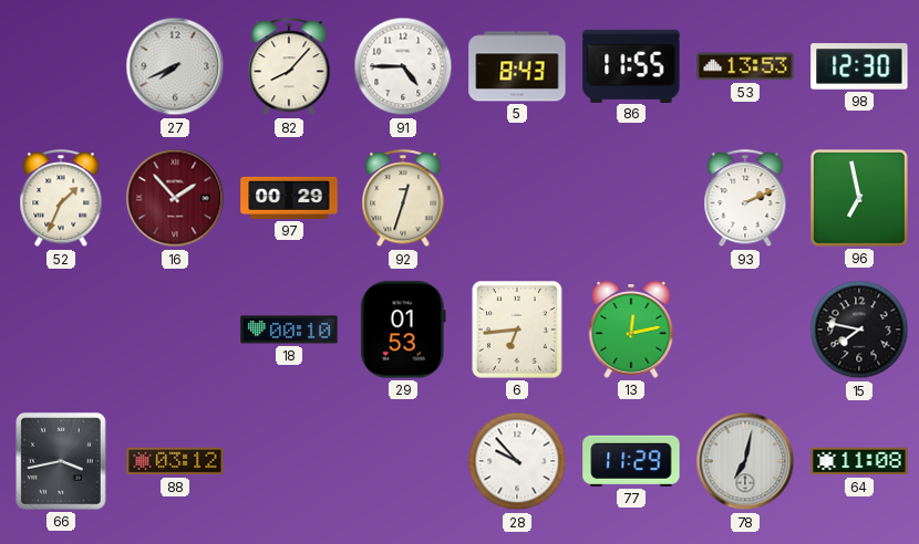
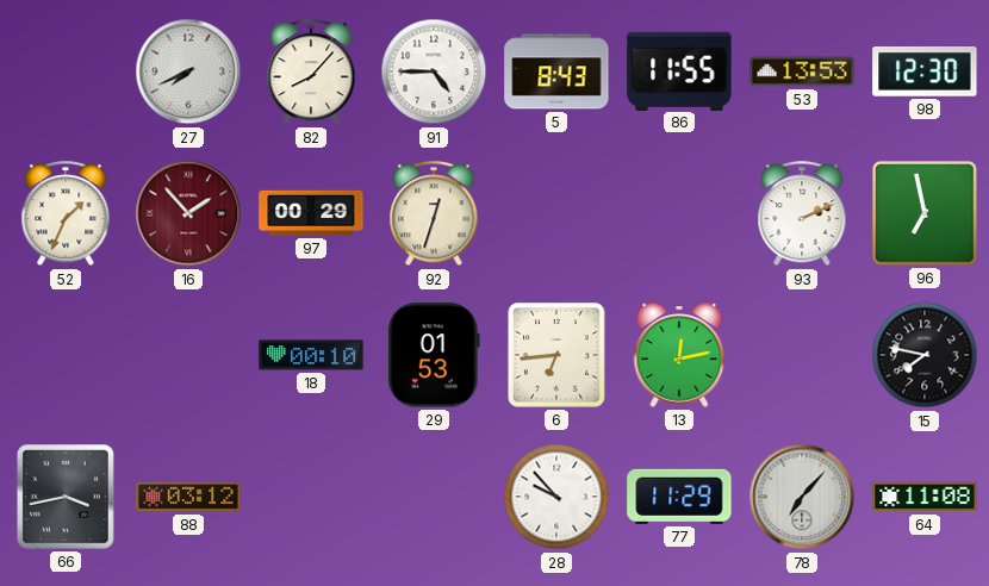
78: 7:02 -> 7:07 (802, 497)
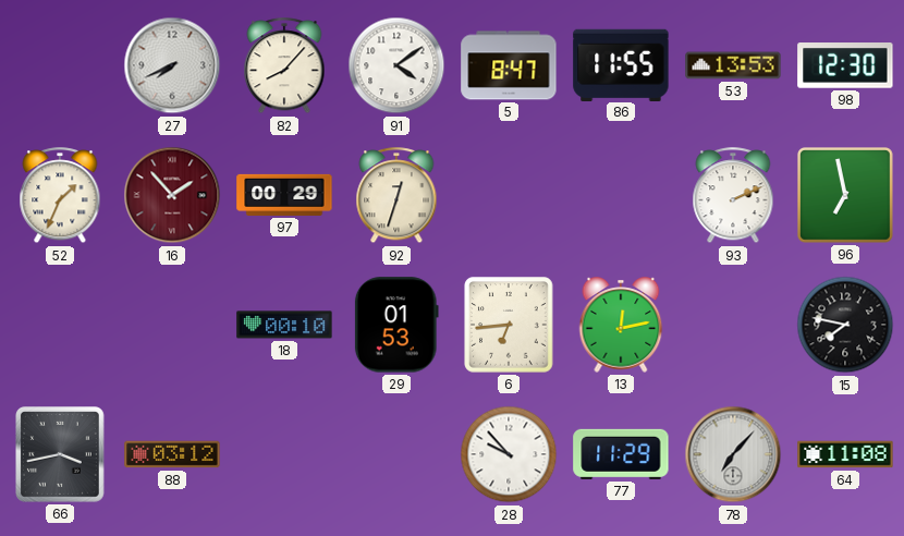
91: 4:45 -> 4:09 (396, 65)
5: 8:43 -> 8:47 (509, 65)
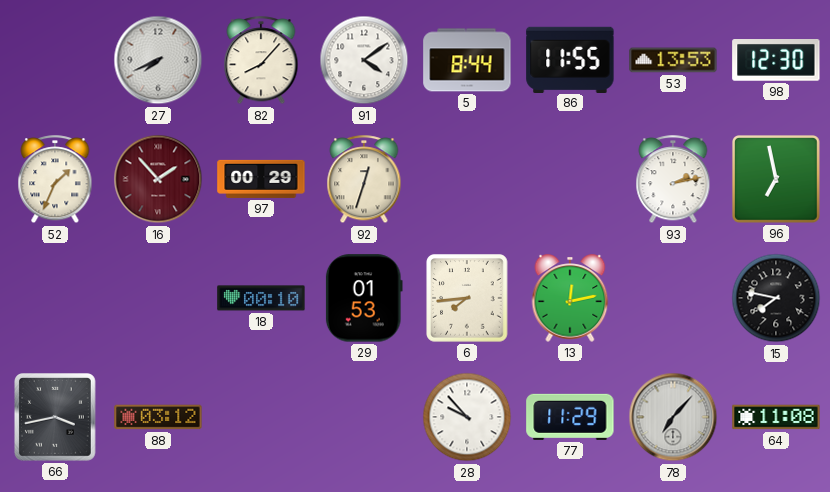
5: 8:47 -> 8:44 (467, 60)
93: 2:11 -> 2:13 (673, 180)
6: 6:44 -> 7:44 (467, 298)
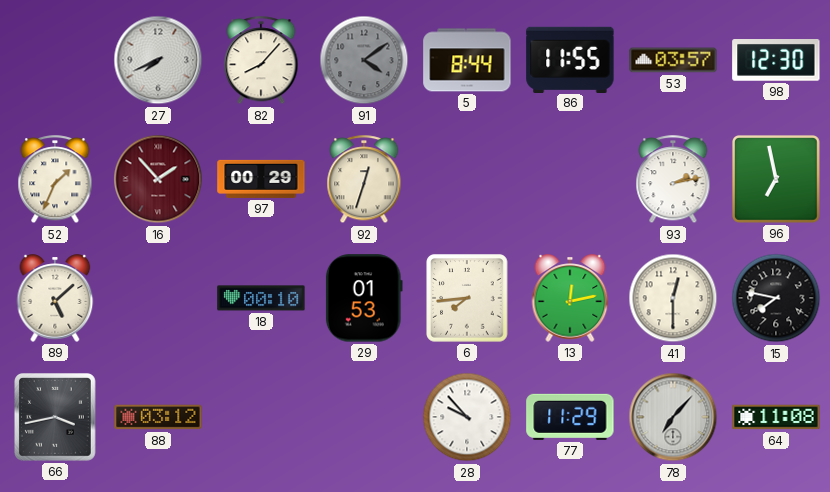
91 dial: white -> grey (364, 60)
53: 13:53 -> 03:57 (673, 60)
89: none -> 5:08 (55, 298)
41: none -> 12:30 (673, 298)
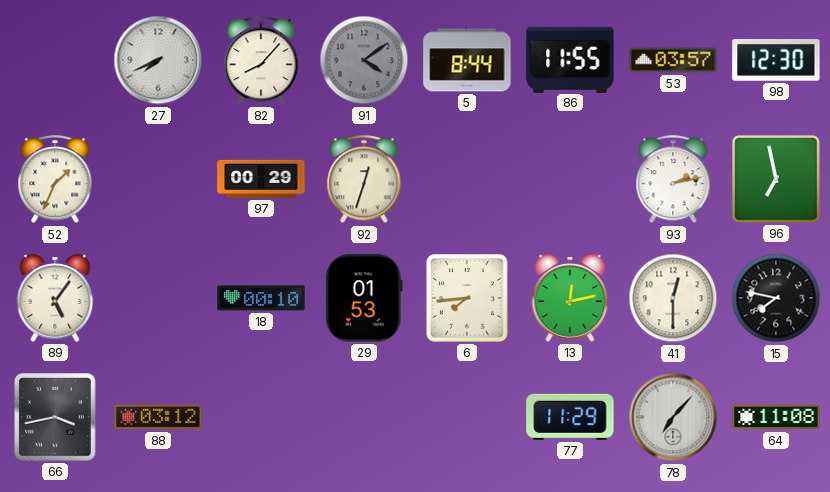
16: 1:53 -> none (158, 179)
89: 5:08 -> 5:06 (55, 298)
28: 9:53 -> none (467, 417)
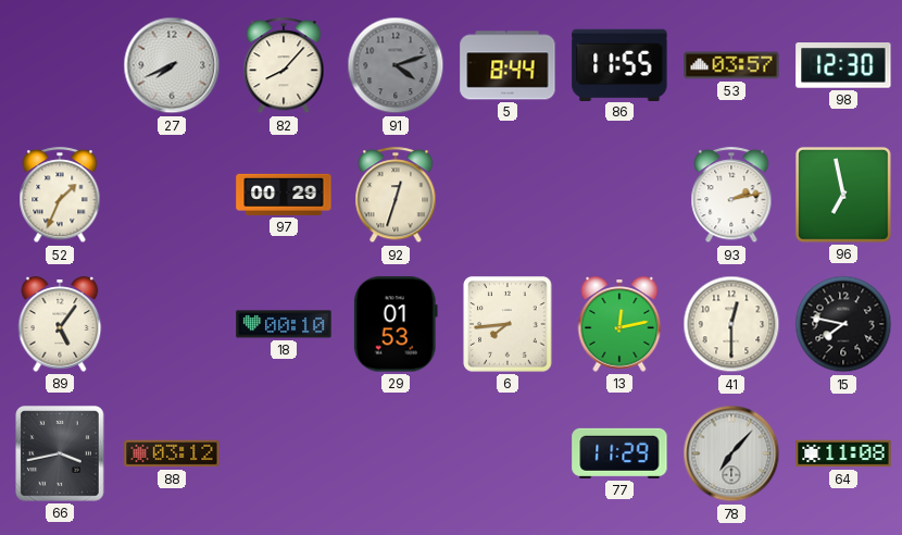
91: 4:09 -> 4:12 (396, 65)
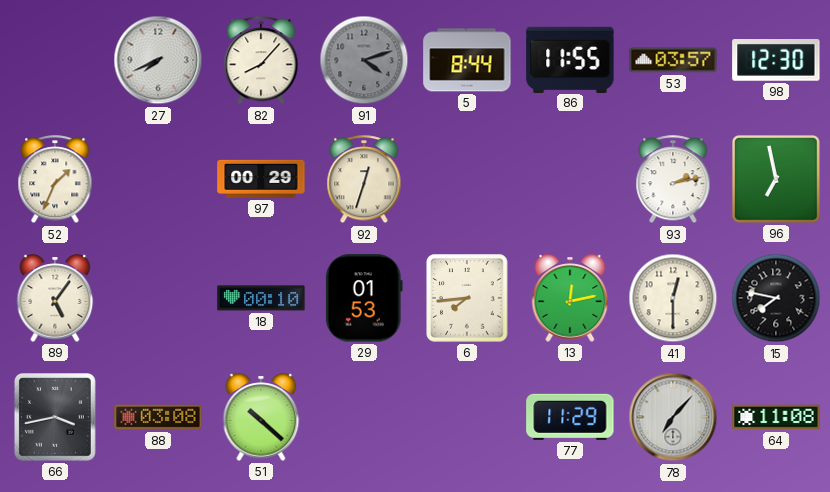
88: 03:12 -> 03:08 (158, 417)
51: none -> 10:22 (261, 417)
